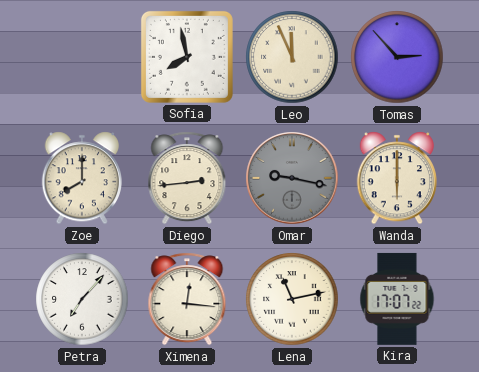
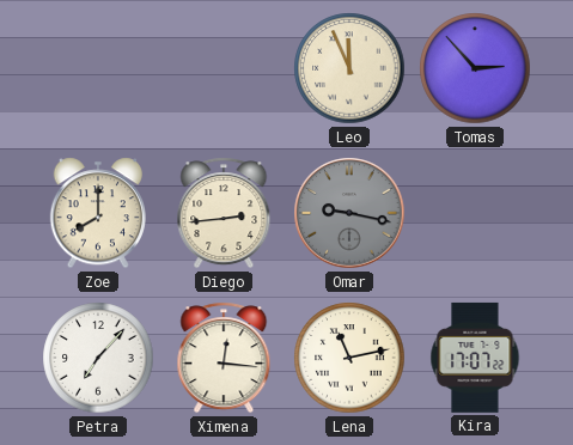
Sofia: 7:58 -> none (187, 57)
Wanda: 6:00 -> none (397, 178)
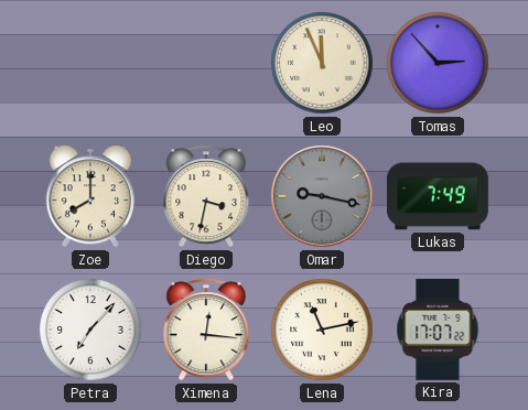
Diego: 2:44 -> 3:32 (206, 196)
Lukas: none -> 7:49 (438, 196)
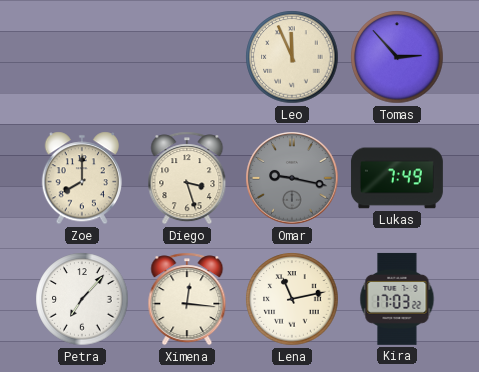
Diego: 3:32 -> 3:27 (187, 178)
Kira: 17:07 -> 17:03 (397, 299)
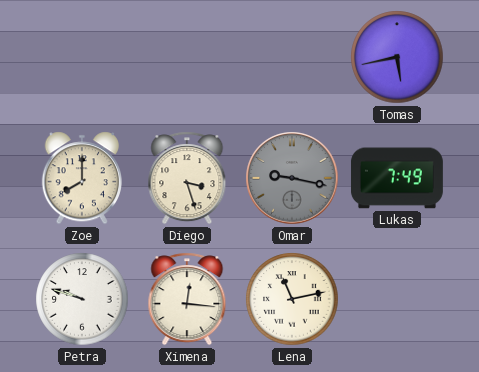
Leo: 11:56 -> none (292, 57)
Tomas: 2:53 -> 5:43 (397, 57)
Petra: 7:07 -> 9:48 (82, 299)
Kira: 17:03 -> none (397, 299)
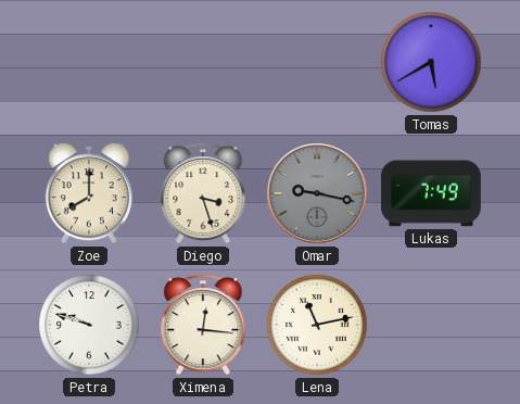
Tomas: 5:43 -> 5:40 (431, 62)
